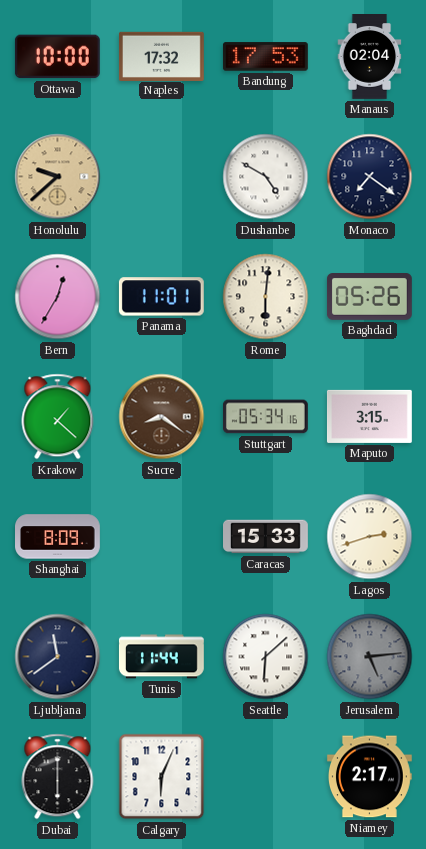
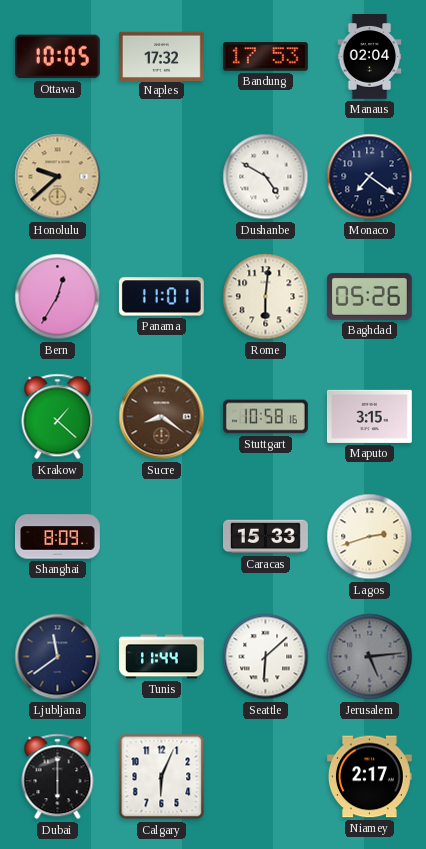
Ottawa: 10:00 -> 10:05 (57, 57)
Stuttgart: 05:34 -> 10:58 (265, 417)
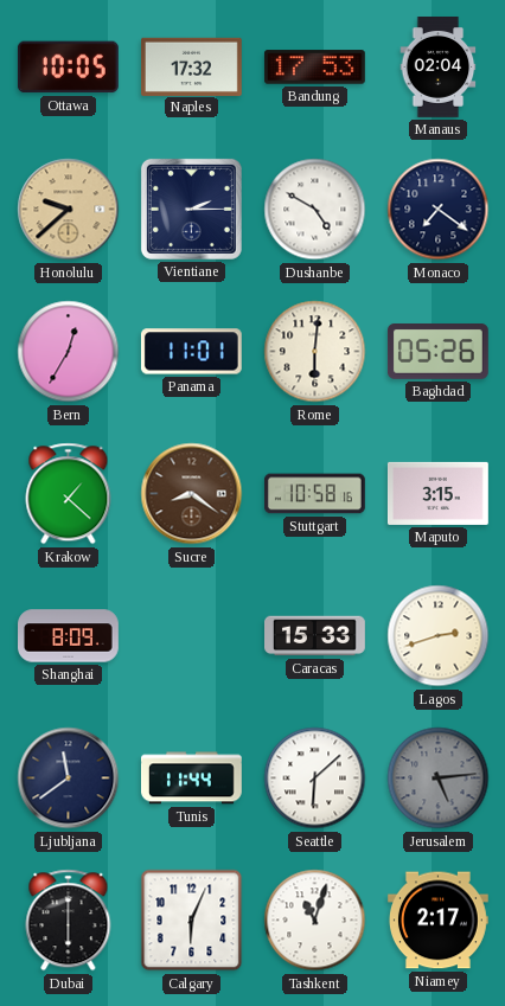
Vientiane: none -> 2:15 (191, 209)
Tashkent: none -> 11:03 (315, 921)
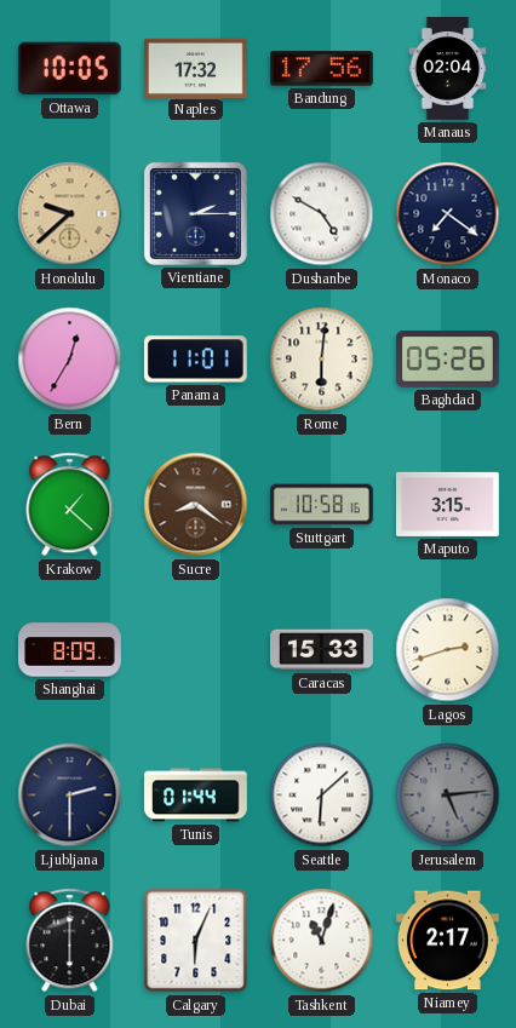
Bandung: 17:53 -> 17:56 (321, 69)
Ljubljana: 11:39 -> 2:30 (70, 796)
Tunis: 11:44 -> 01:44 (196, 796)
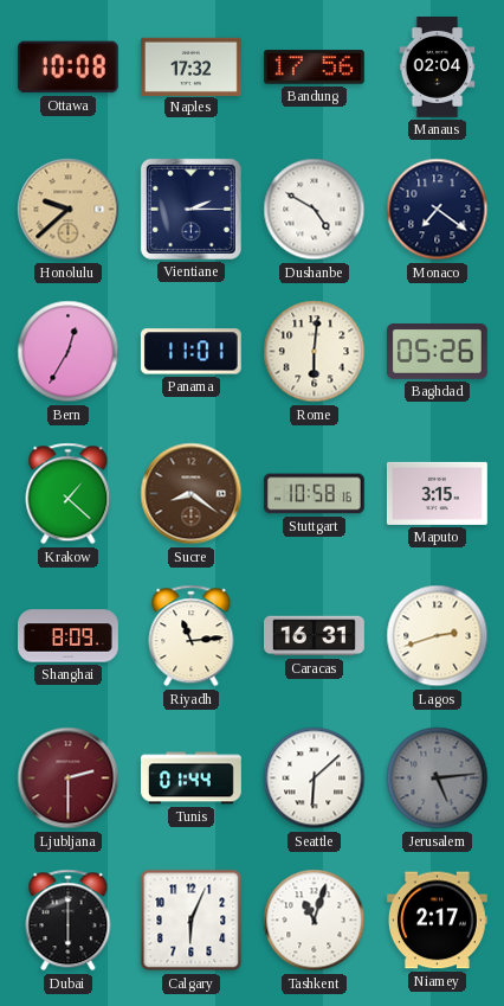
Ottawa: 10:05 -> 10:08 (67, 68)
Riyadh: none -> 11:14 (192, 636)
Caracas: 15:33 -> 16:31 (315, 636)
Ljubljana dial: navy -> burgundy (69, 778)
